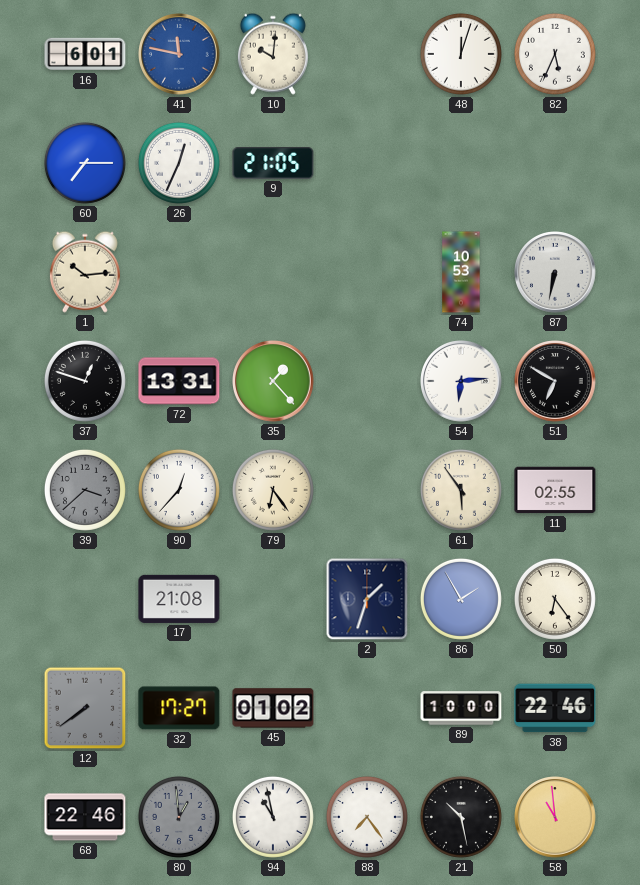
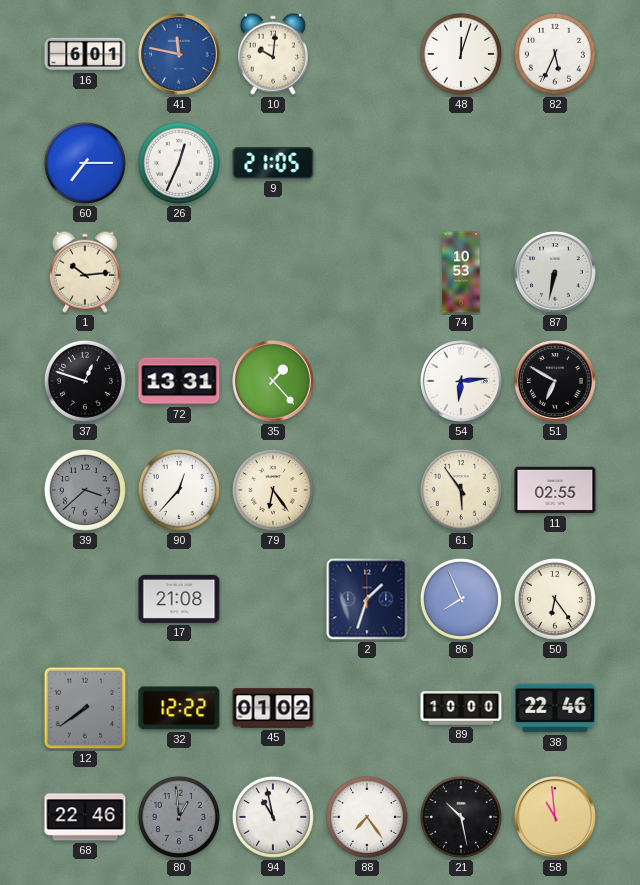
86: 1:55 -> 7:56 (461, 599)
32: 17:27 -> 12:22 (179, 708)
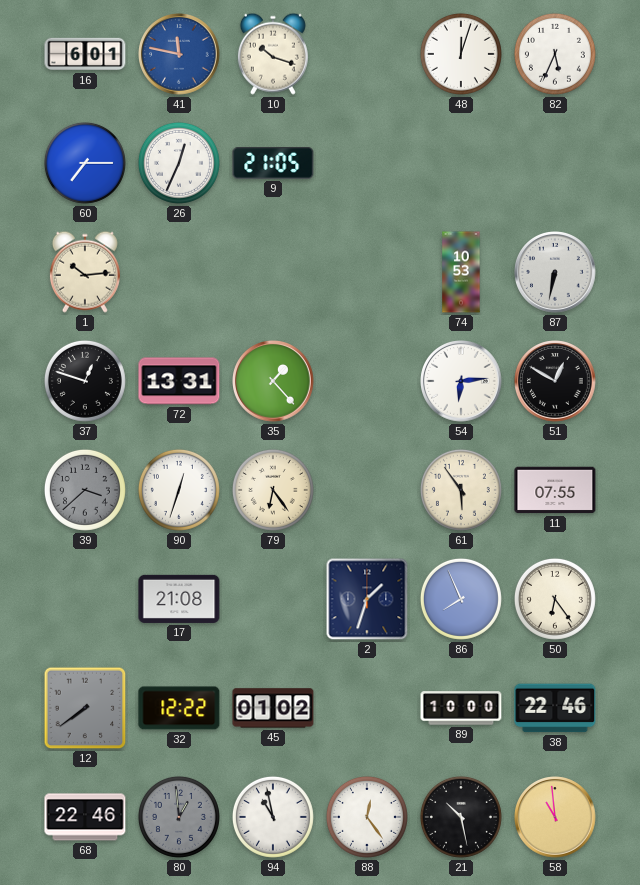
10: 10:01 -> 10:18 (273, 54)
51: 6:50 -> 12:50 (555, 381)
90: 12:37 -> 12:33 (179, 490)
11: 02:55 -> 07:55 (555, 490)
88: 7:24 -> 12:24 (367, 817)
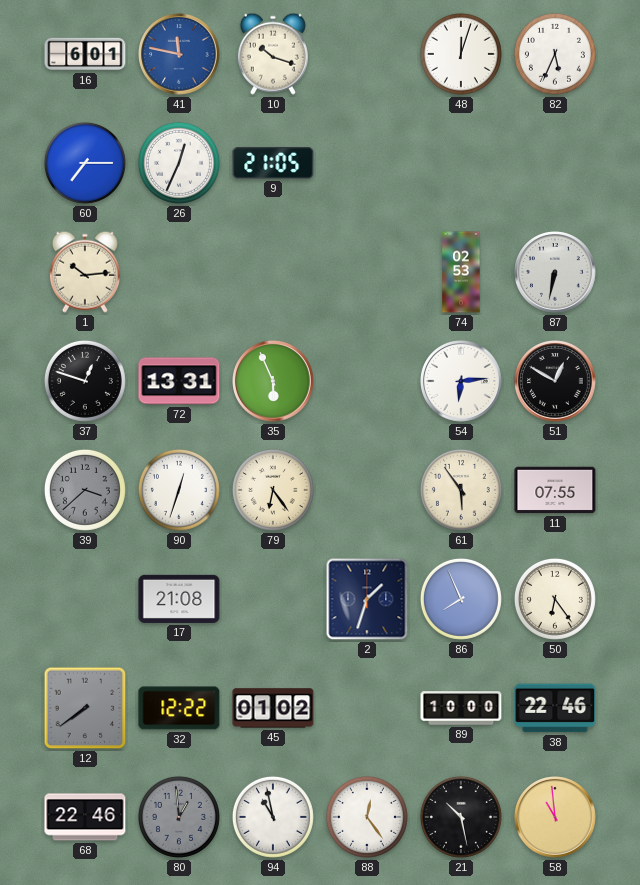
74: 10:53 -> 02:53 (461, 272)
35: 1:23 -> 5:56 (273, 381)
